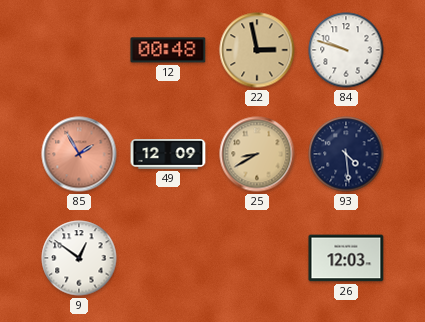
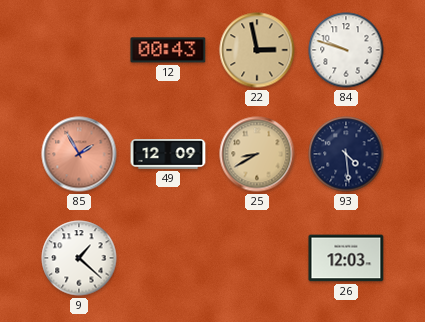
12: 00:48 -> 00:43 (168, 50)
9: 12:51 -> 1:22 (79, 258)
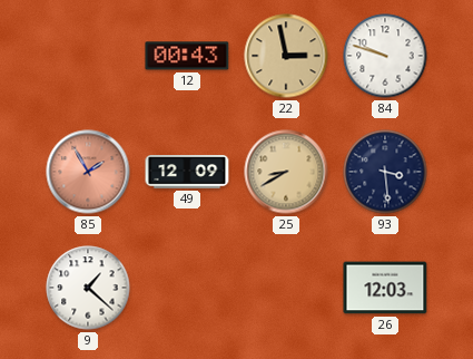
93: 4:29 -> 3:29 (385, 172)
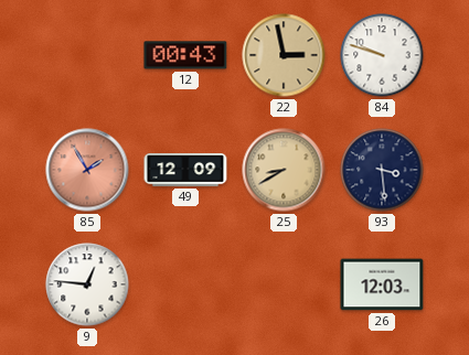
9: 1:22 -> 12:46 (87, 284)
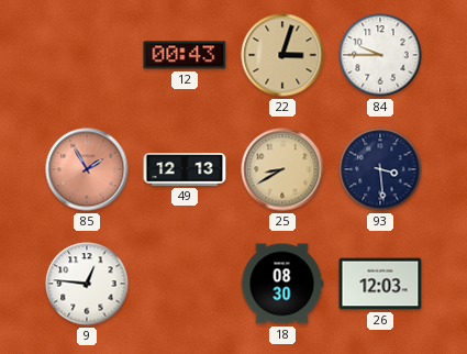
22: 2:58 -> 3:03 (282, 55)
84: 9:48 -> 9:45 (380, 55)
49: 12:09 -> 12:13 (185, 169)
18: none -> 08:30 (282, 284)
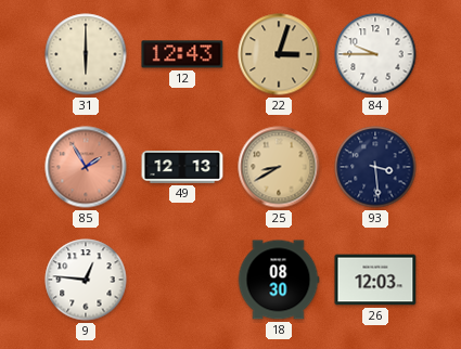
31: none -> 6:00 (86, 54)
12: 00:43 -> 12:43 (182, 54)
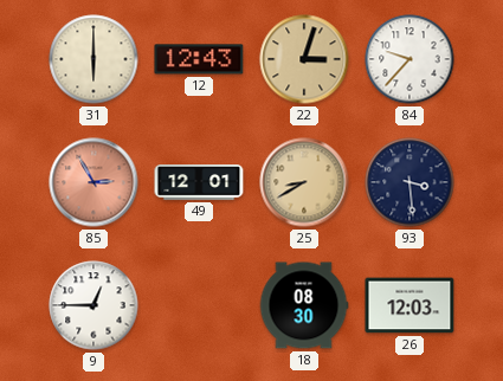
84: 9:45 -> 9:37 (410, 59)
85: 1:55 -> 2:55 (93, 182)
49: 12:13 -> 12:01 (199, 182)
9: 12:46 -> 12:45 (93, 305)
